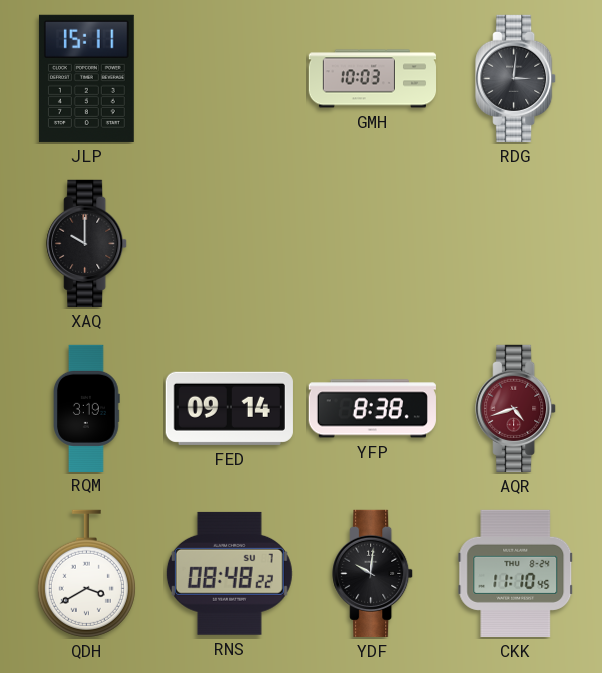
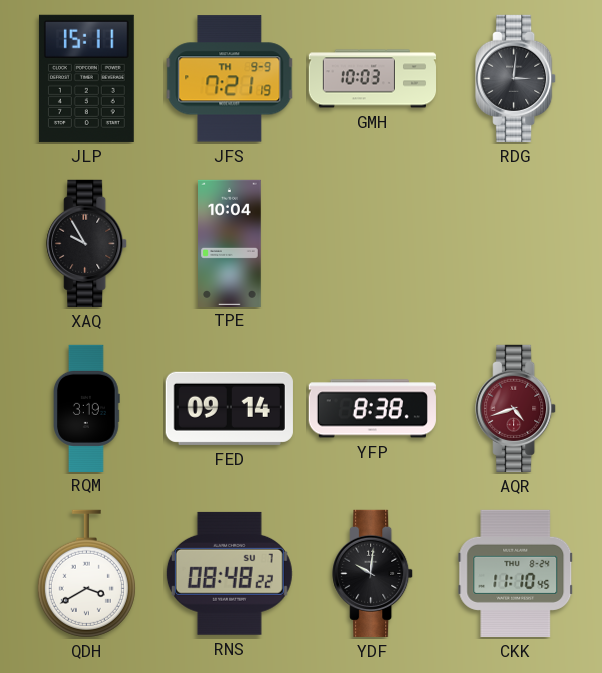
JFS: none -> 7:21 (230, 79)
XAQ: 10:00 -> 9:55 (87, 243)
TPE: none -> 10:04 (230, 243)
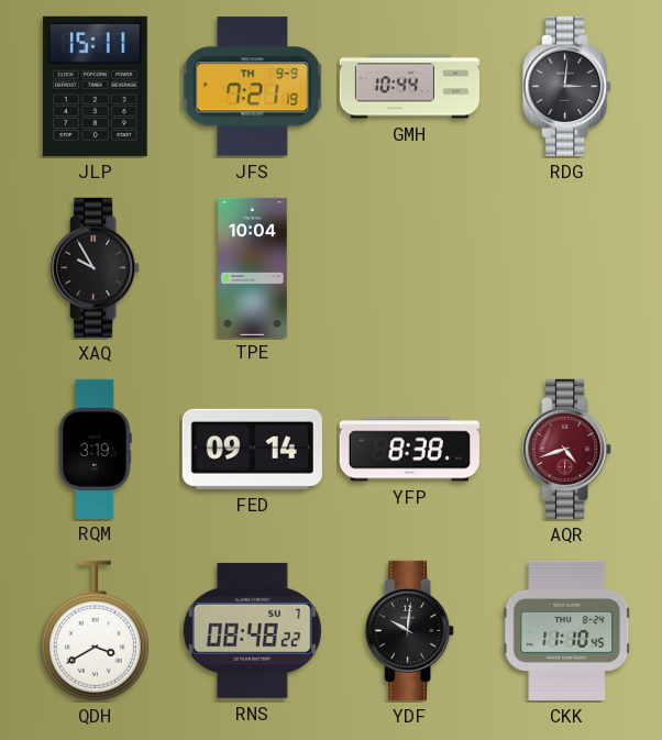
GMH: 10:03 -> 10:44 (409, 87)
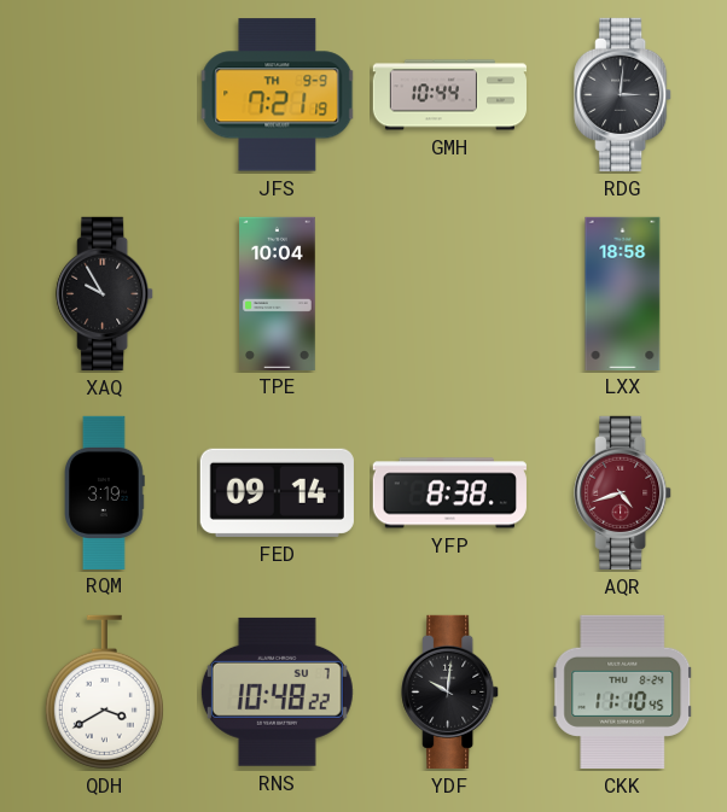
JLP: 15:11 -> none (95, 86)
LXX: none -> 18:58 (623, 293)
RNS: 08:48 -> 10:48 (277, 691)
